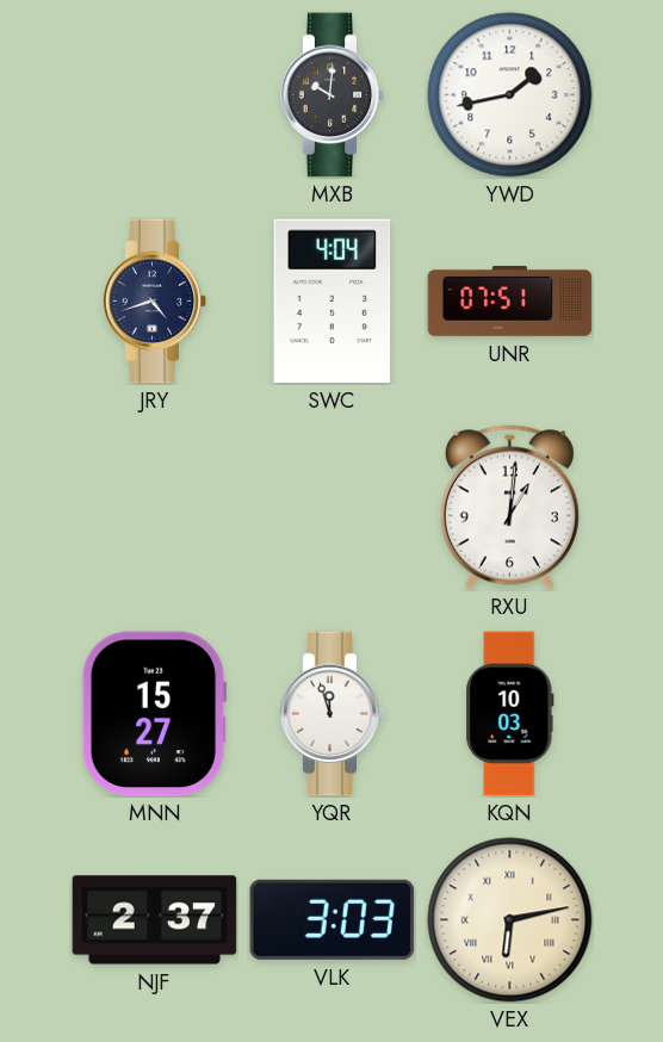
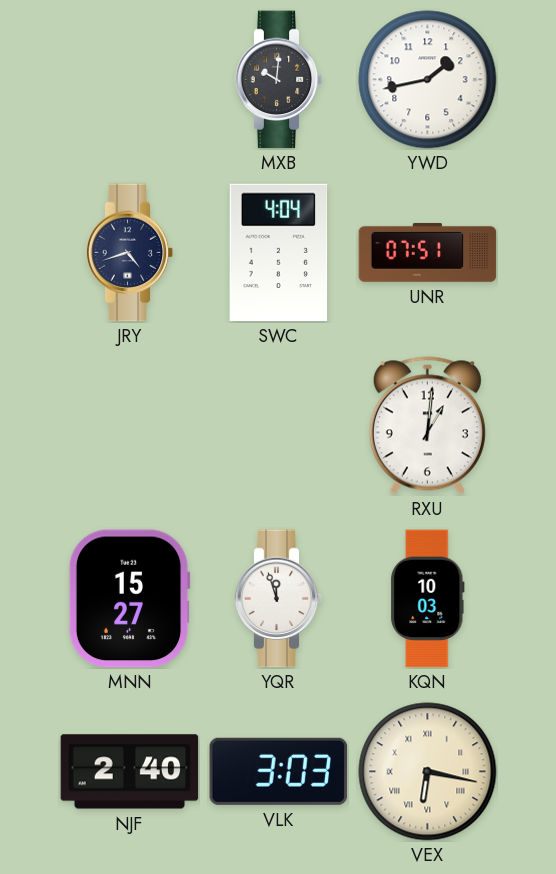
NJF: 2:37 -> 2:40 (130, 772)
VEX: 6:13 -> 6:17 (428, 772)
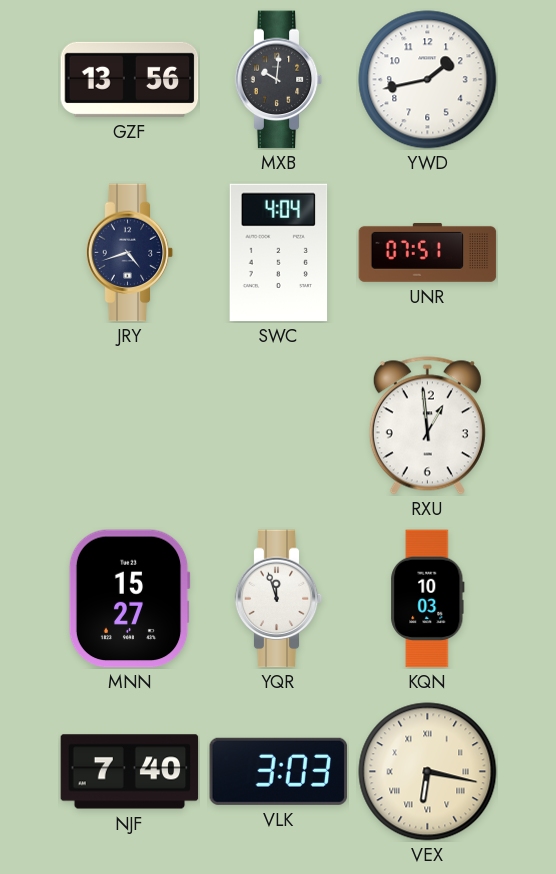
GZF: none -> 13:56 (130, 79)
RXU: 1:01 -> 12:59 (427, 426)
NJF: 2:40 -> 7:40 (130, 772)
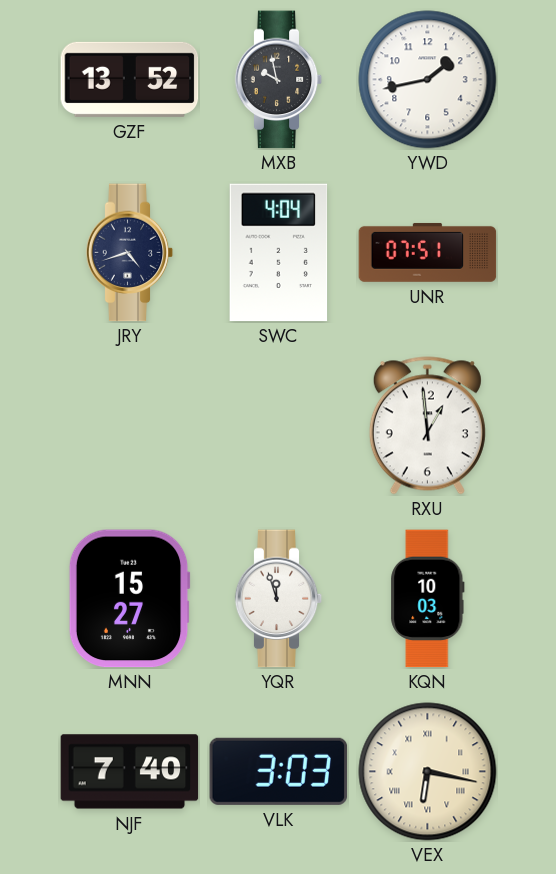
GZF: 13:56 -> 13:52 (130, 79)
MXB: 10:01 -> 9:58 (279, 80)
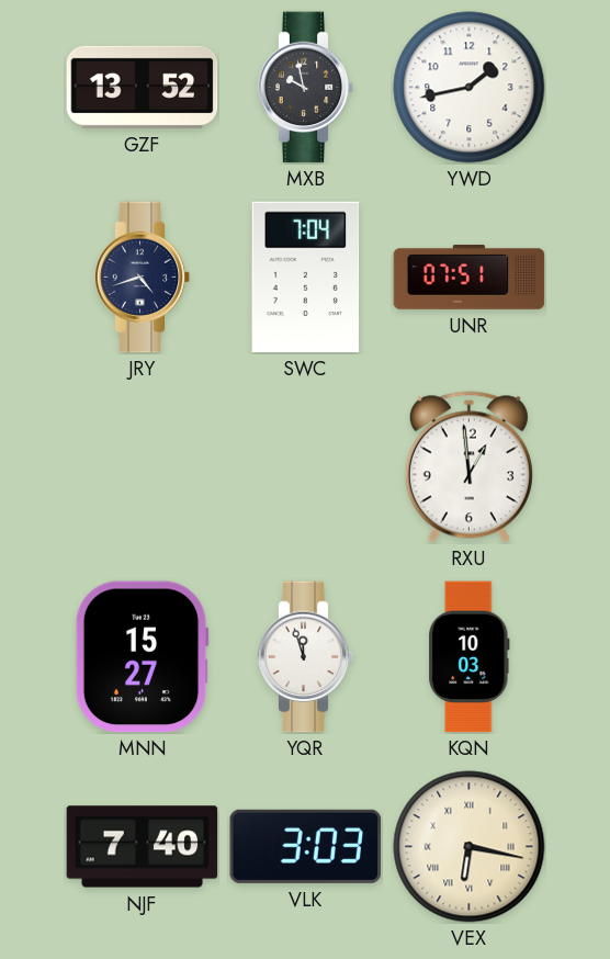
SWC: 4:04 -> 7:04 (306, 278)
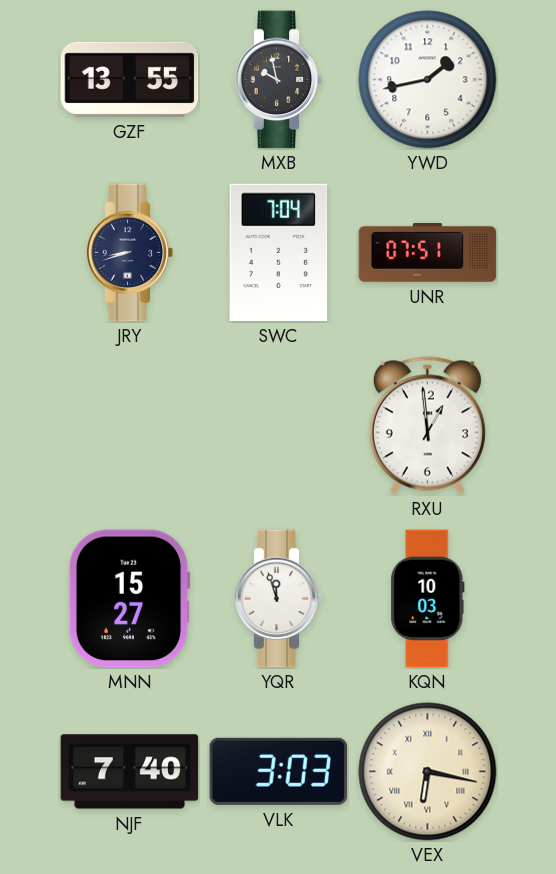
GZF: 13:52 -> 13:55 (130, 79)
JRY: 4:42 -> 8:42 (130, 253)
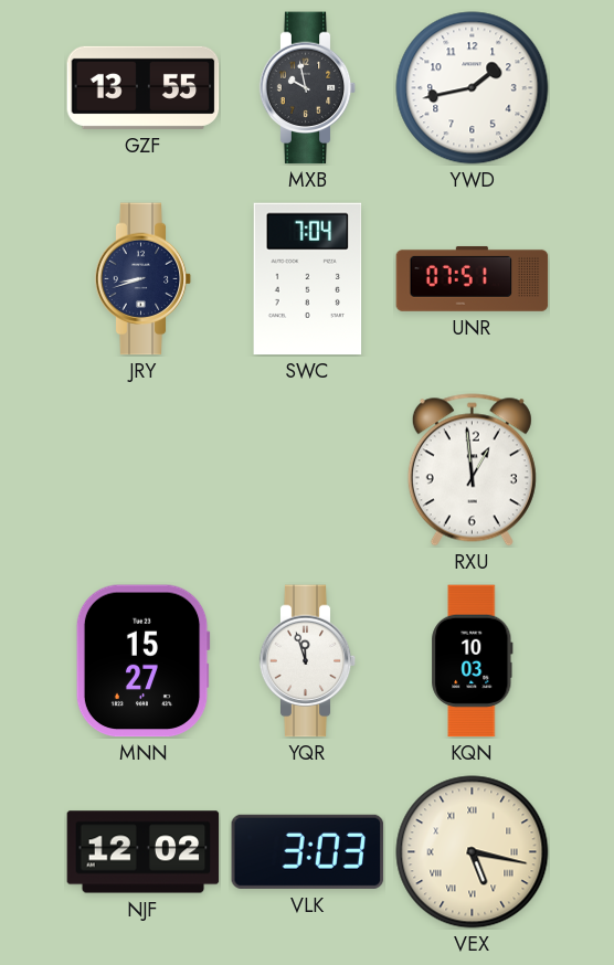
NJF: 7:40 -> 12:02 (144, 852)
VEX: 6:17 -> 5:17 (473, 852)
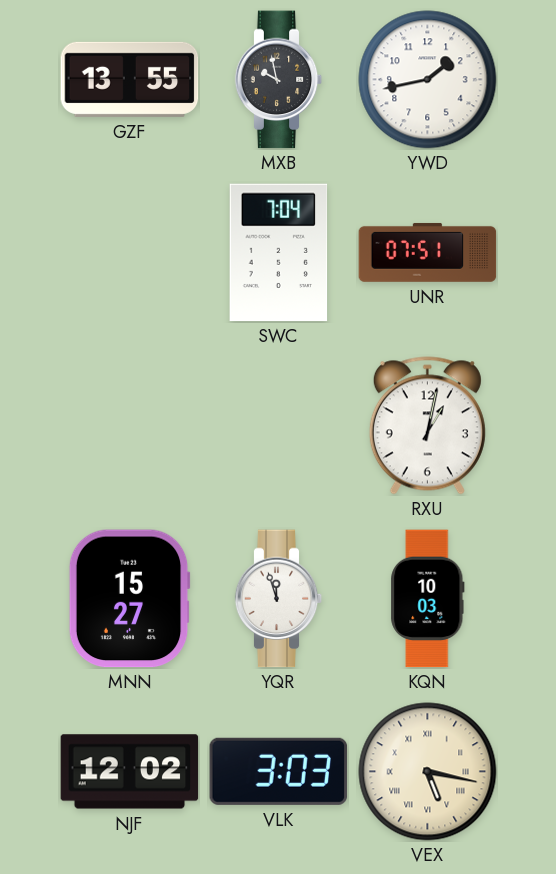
JRY: 8:42 -> none (144, 279)
RXU: 12:59 -> 1:02 (427, 426)
